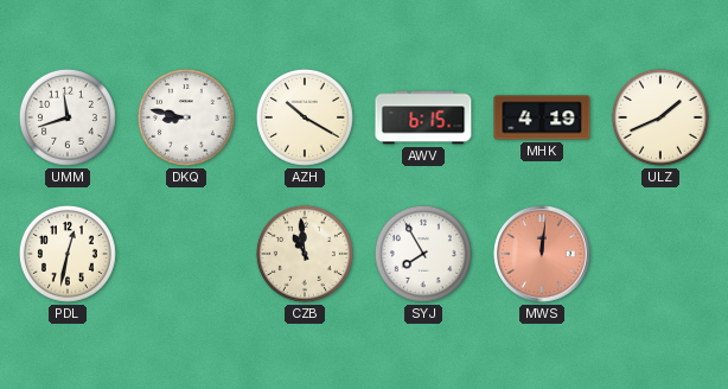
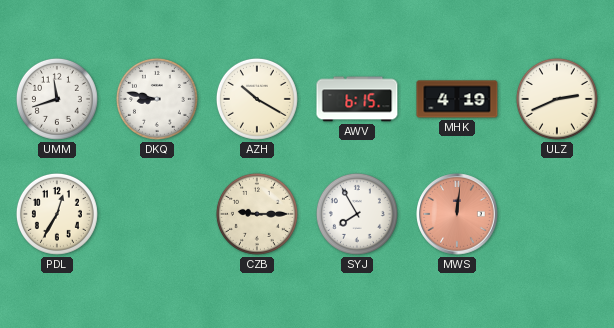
ULZ: 1:41 -> 2:41 (557, 99)
PDL: 12:32 -> 12:35 (57, 214)
CZB: 10:59 -> 9:15 (257, 214)
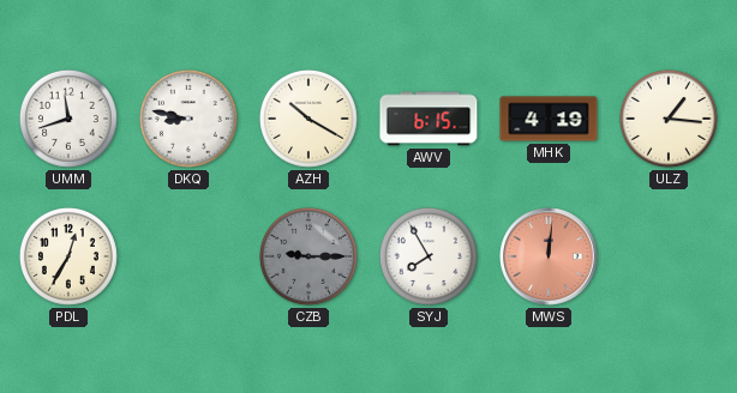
ULZ: 2:41 -> 1:16 (669, 119)
CZB dial: cream -> grey (308, 256)
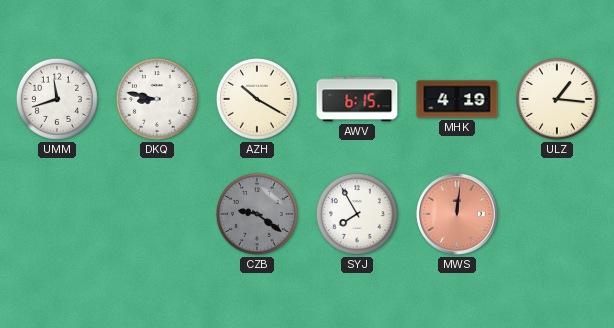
PDL: 12:35 -> none (68, 256)
CZB: 9:15 -> 9:21 (257, 214)
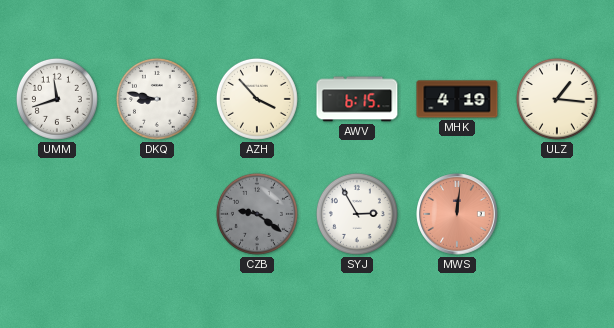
AZH: 10:20 -> 3:53 (257, 99)
SYJ: 7:55 -> 2:55 (357, 214)
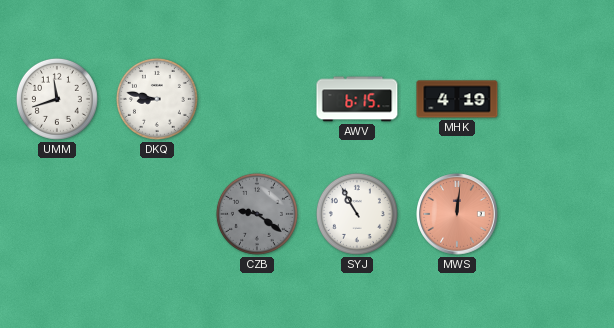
AZH: 3:53 -> none (257, 99)
ULZ: 1:16 -> none (557, 99)
SYJ: 2:55 -> 10:55 (357, 214)
